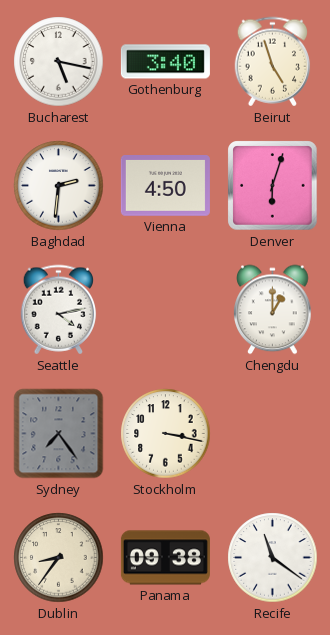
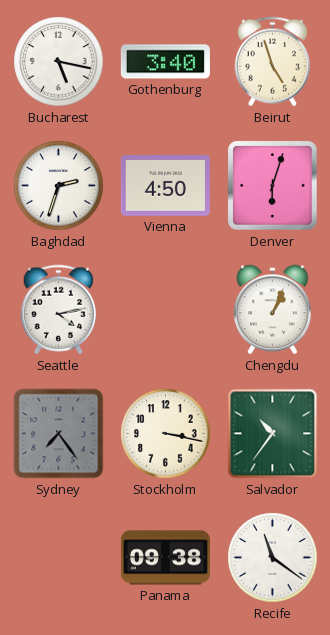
Baghdad: 2:31 -> 2:33 (59, 186)
Chengdu: 1:00 -> 1:04 (273, 310)
Salvador: none -> 10:36 (273, 434)
Dublin: 8:36 -> none (59, 558)
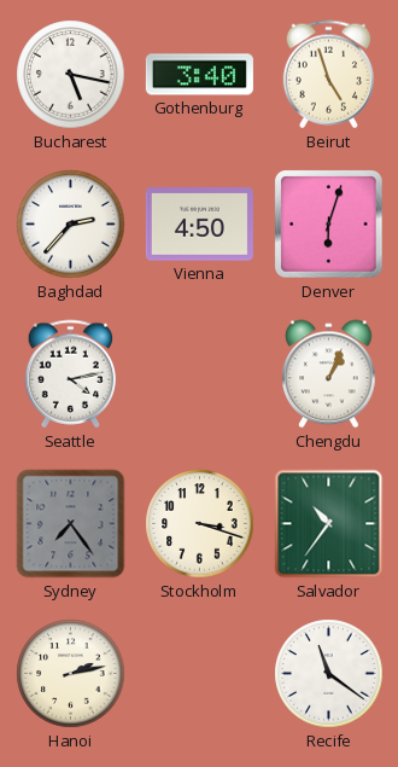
Baghdad: 2:33 -> 2:37 (71, 225)
Stockholm: 3:17 -> 3:18 (200, 524)
Hanoi: none -> 2:13 (71, 674)
Panama: 09:38 -> none (165, 558)
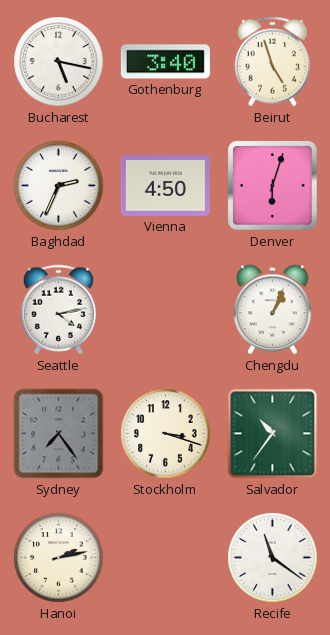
Baghdad: 2:37 -> 2:34 (59, 186)
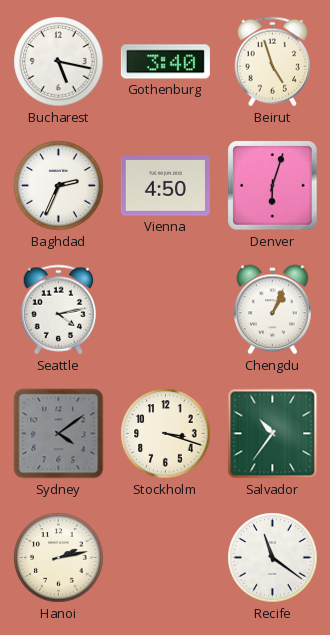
Sydney: 7:24 -> 4:09 (59, 434)
